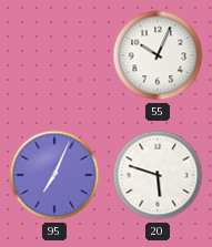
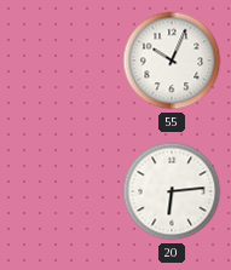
95: 7:04 -> none (54, 175)
20: 5:48 -> 6:14 (172, 191)
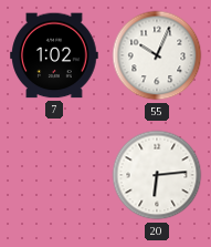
7: none -> 1:02 (54, 55)
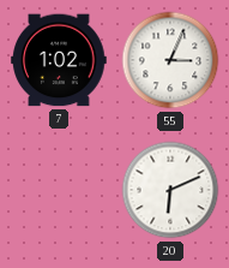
55: 10:04 -> 3:04 (170, 60)
20: 6:14 -> 6:11 (170, 190)
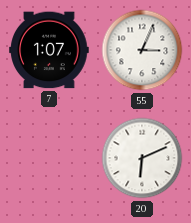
7: 1:02 -> 1:07 (49, 50)
